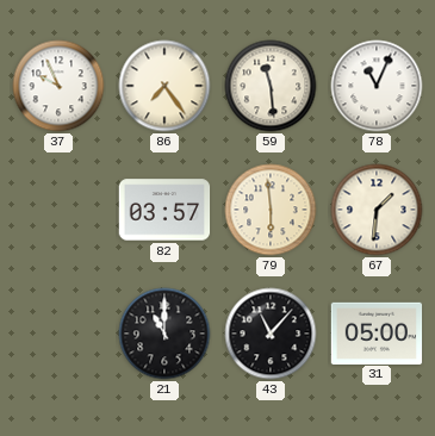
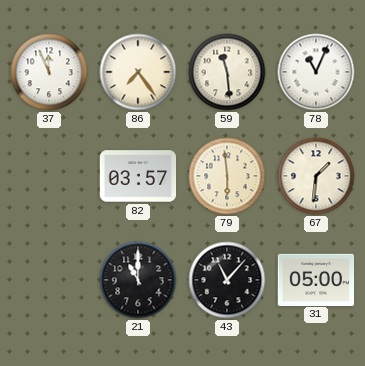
37: 9:56 -> 11:56 (49, 72)
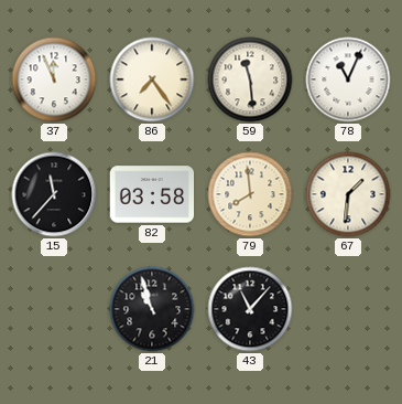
15: none -> 11:37 (54, 194)
82: 03:57 -> 03:58 (152, 194)
79: 5:59 -> 7:59 (250, 194)
21: 11:00 -> 10:57 (152, 309)
31: 05:00 -> none (316, 279)
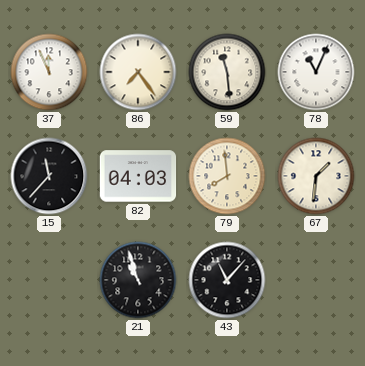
82: 03:58 -> 04:03 (138, 176)
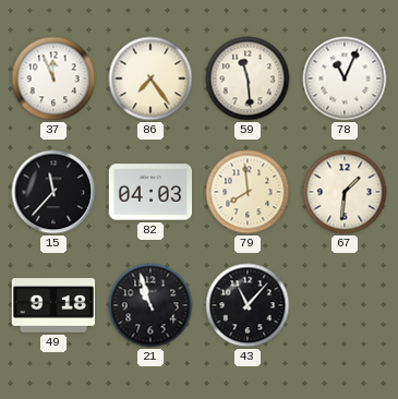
49: none -> 9:18 (53, 305)
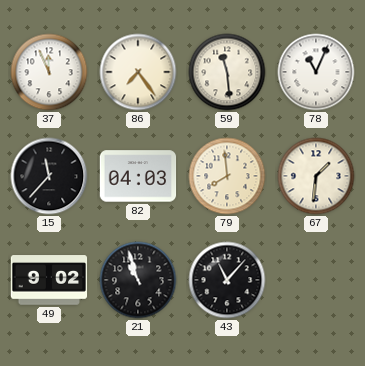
49: 9:18 -> 9:02 (49, 280)
